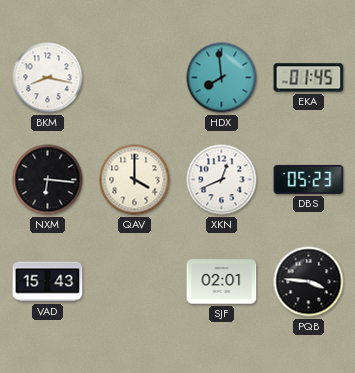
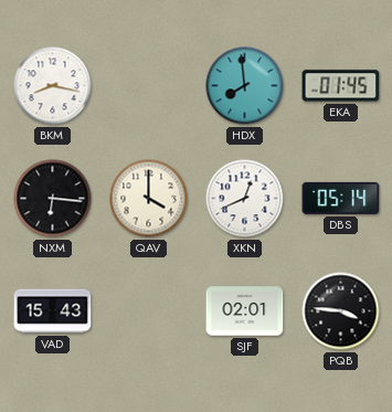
DBS: 05:23 -> 05:14 (341, 198)
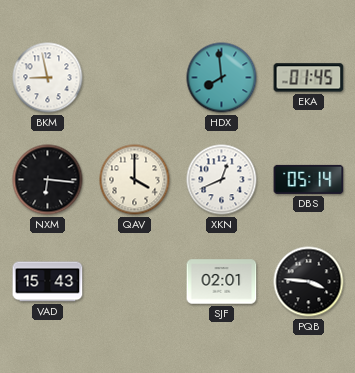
BKM: 8:17 -> 8:58 (48, 78)
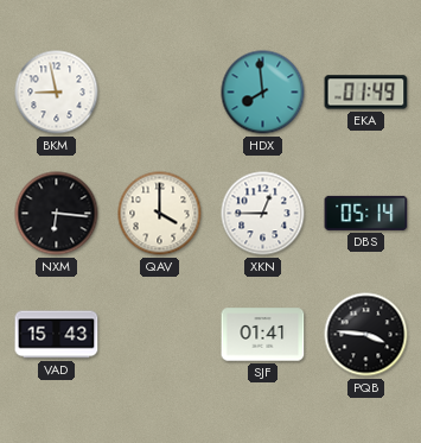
EKA: 01:45 -> 01:49 (366, 93)
XKN: 12:41 -> 12:45 (263, 214)
SJF: 02:01 -> 01:41 (263, 335)
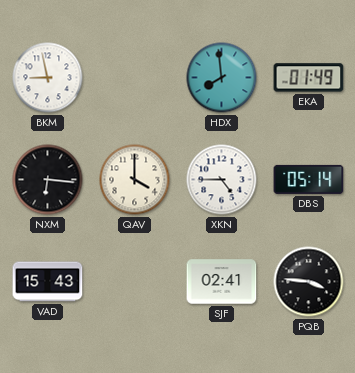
XKN: 12:45 -> 4:45 (222, 180)
SJF: 01:41 -> 02:41 (222, 282)
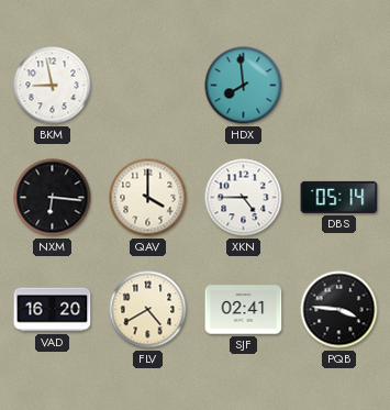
EKA: 01:49 -> none (309, 78)
VAD: 15:43 -> 16:20 (53, 310)
FLV: none -> 4:40 (148, 310)
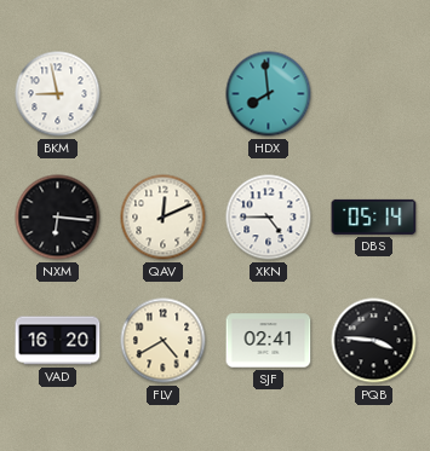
QAV: 4:00 -> 12:11 (164, 218)
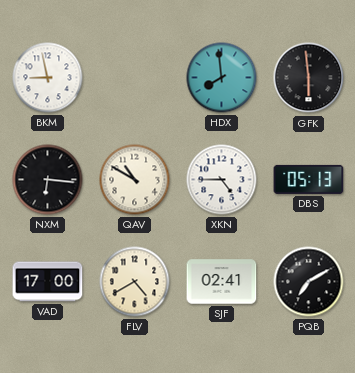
GFK: none -> 5:59 (309, 78)
QAV: 12:11 -> 10:50 (135, 180)
DBS: 05:14 -> 05:13 (309, 179)
VAD: 16:20 -> 17:00 (48, 282)
PQB: 3:46 -> 7:10 (309, 282)
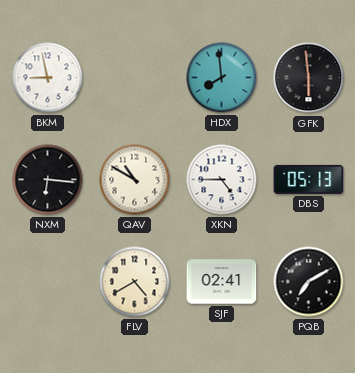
VAD: 17:00 -> none (48, 282)
